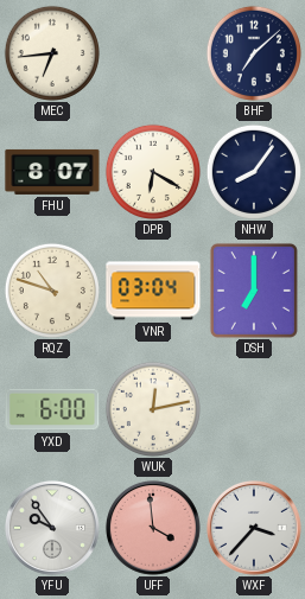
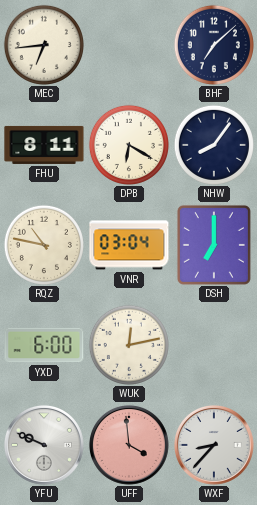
FHU: 8:07 -> 8:11 (44, 145)
RQZ: 10:48 -> 10:47 (44, 245)
YFU: 9:54 -> 9:49 (44, 445)
WXF: 3:37 -> 8:37 (214, 445)
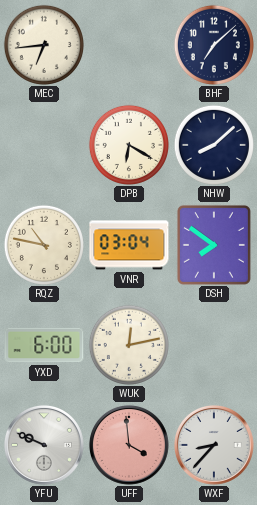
FHU: 8:11 -> none (44, 145)
NHW: 8:06 -> 8:08 (214, 145)
DSH: 7:00 -> 7:51 (214, 245)
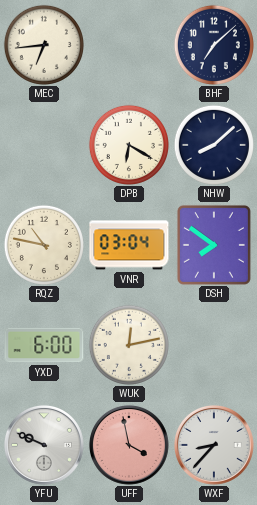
UFF: 3:59 -> 3:58 (129, 445)
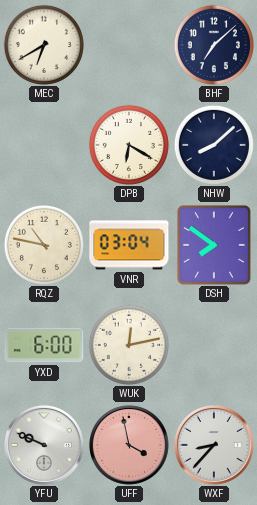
MEC: 6:44 -> 6:40 (44, 45)
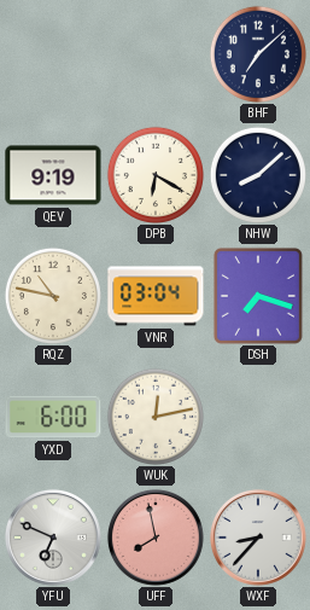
MEC: 6:40 -> none (44, 45)
QEV: none -> 9:19 (53, 175)
DSH: 7:51 -> 7:18 (258, 296)
YFU: 9:49 -> 6:49 (53, 538)
UFF: 3:58 -> 7:58 (156, 538)
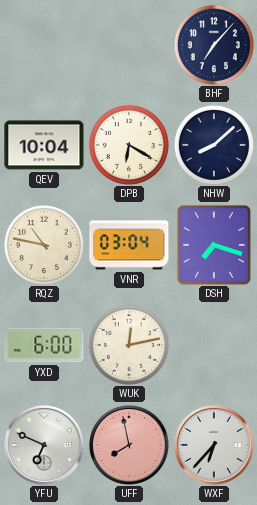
BHF: 7:08 -> 7:07 (214, 45)
QEV: 9:19 -> 10:04 (44, 145)
WXF: 8:37 -> 6:37 (214, 445)
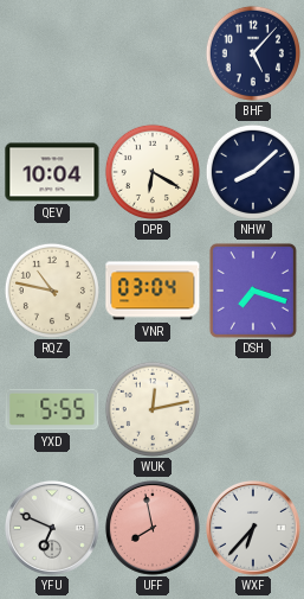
BHF: 7:07 -> 5:07 (253, 53)
YXD: 6:00 -> 5:55 (52, 409)
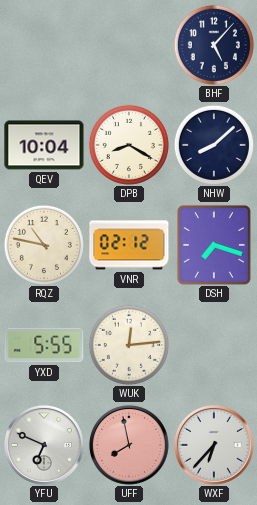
DPB: 6:20 -> 8:20 (129, 145)
VNR: 03:04 -> 02:12 (129, 245)
WUK: 12:13 -> 12:14 (129, 345)
